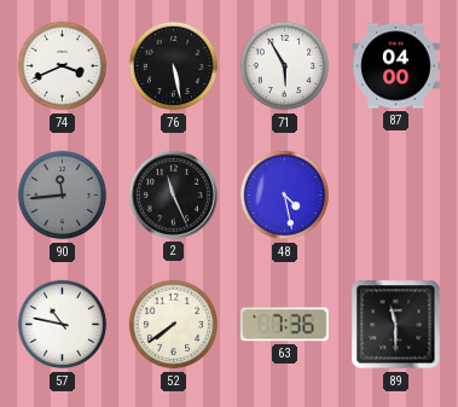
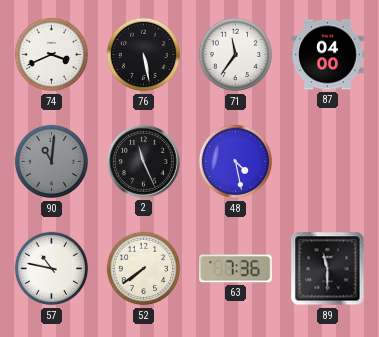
71: 5:55 -> 11:36 (236, 55)
90: 11:44 -> 11:01 (52, 162)
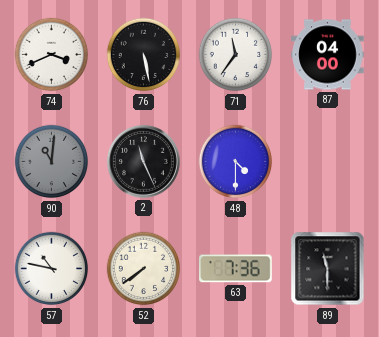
48: 4:28 -> 4:30 (236, 162)
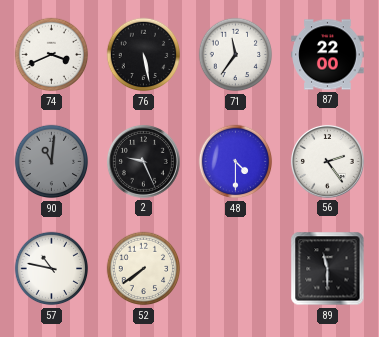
87: 04:00 -> 22:00 (328, 55)
2: 11:26 -> 9:26 (144, 162)
56: none -> 2:24 (328, 162)
63: 7:36 -> none (236, 269)
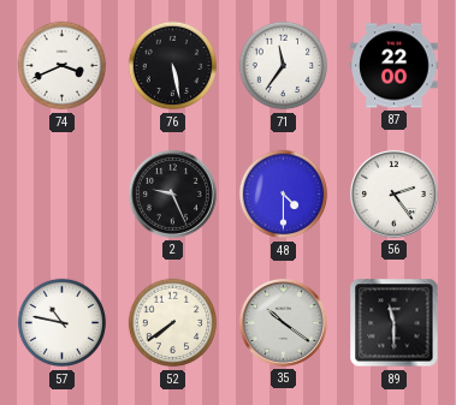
90: 11:01 -> none (52, 162)
35: none -> 10:21 (284, 323)
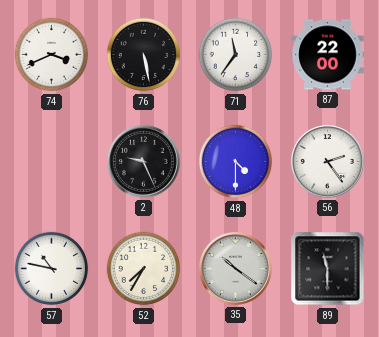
52: 7:39 -> 7:35 (144, 269)
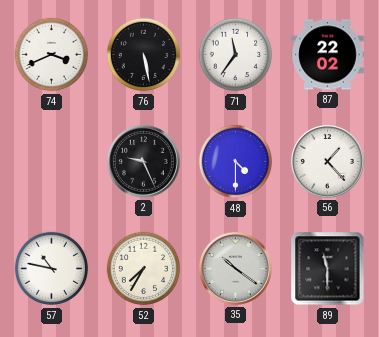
87: 22:00 -> 22:02 (328, 55)
56: 2:24 -> 1:23 (328, 162)
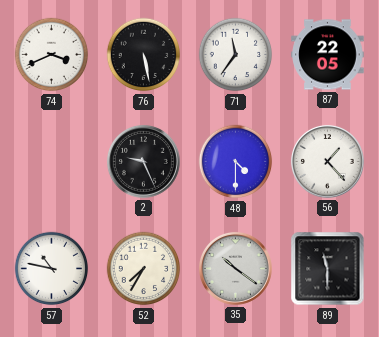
87: 22:02 -> 22:05 (328, 55)
